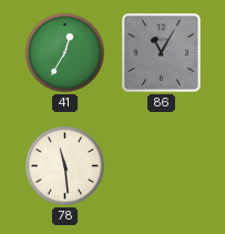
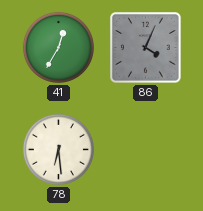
86: 11:05 -> 4:04 (146, 48)
78: 11:29 -> 6:29 (58, 149)
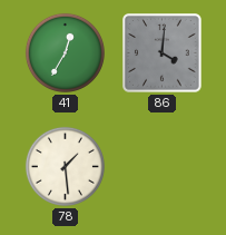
86: 4:04 -> 4:01 (163, 53)
78: 6:29 -> 1:29 (65, 166)
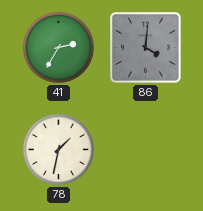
41: 12:35 -> 2:35 (58, 47)
78: 1:29 -> 1:32 (58, 149)
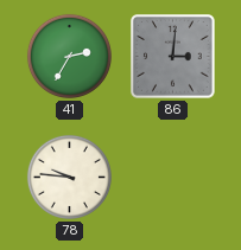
86: 4:01 -> 3:01 (173, 57)
78: 1:32 -> 9:46 (69, 177)
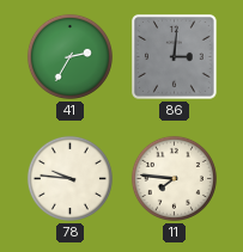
11: none -> 7:46 (174, 178)
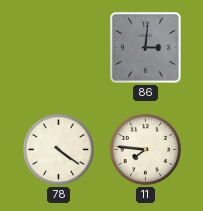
41: 2:35 -> none (69, 56)
78: 9:46 -> 4:21 (58, 149)
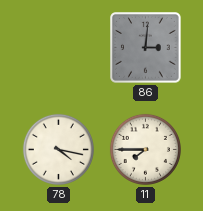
78: 4:21 -> 4:17 (58, 149)
11: 7:46 -> 7:45 (145, 149)
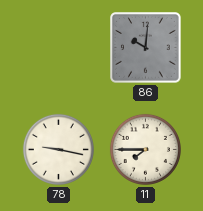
86: 3:01 -> 10:01 (146, 48)
78: 4:17 -> 9:17 (58, 149)
